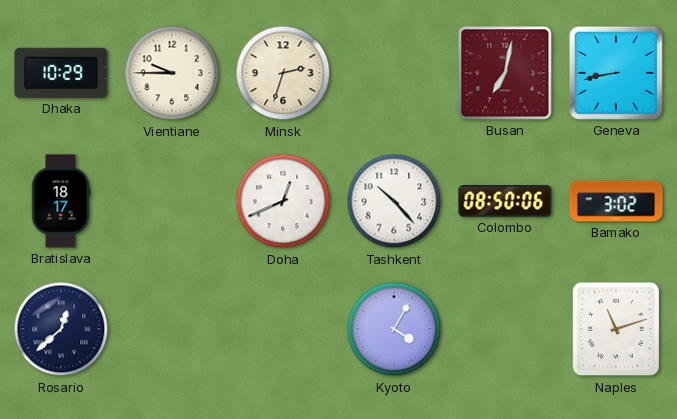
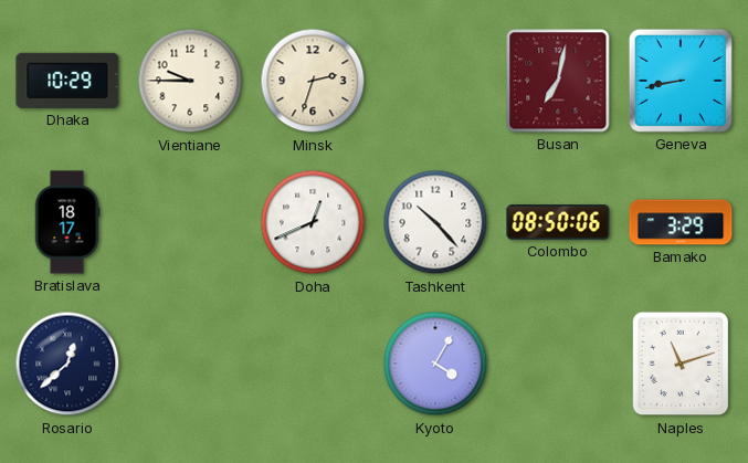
Bamako: 3:02 -> 3:29 (681, 222)
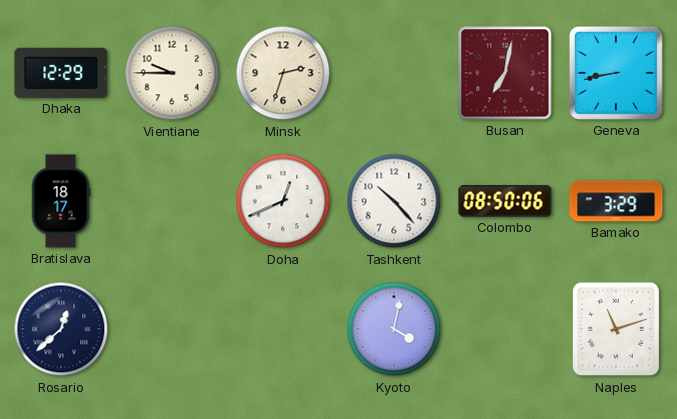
Dhaka: 10:29 -> 12:29 (61, 73)
Kyoto: 4:05 -> 4:02 (394, 329)
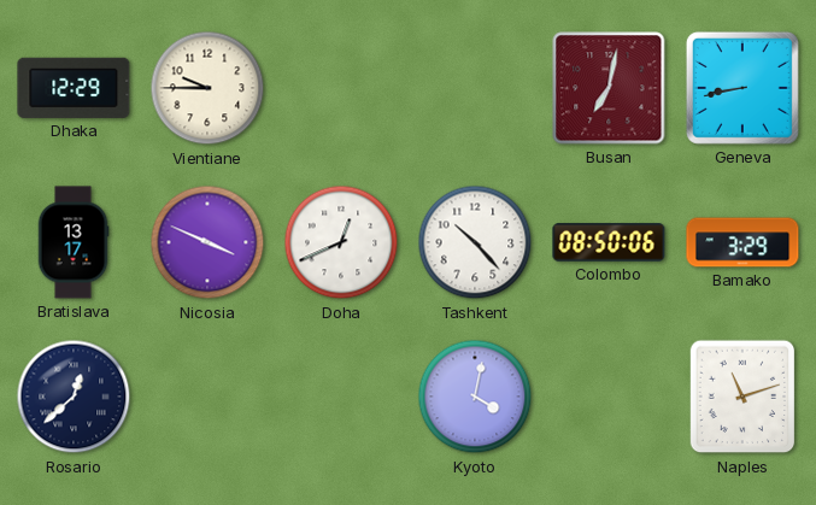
Minsk: 2:33 -> none (283, 73)
Bratislava: 18:17 -> 13:17 (74, 242)
Nicosia: none -> 3:49 (207, 242)
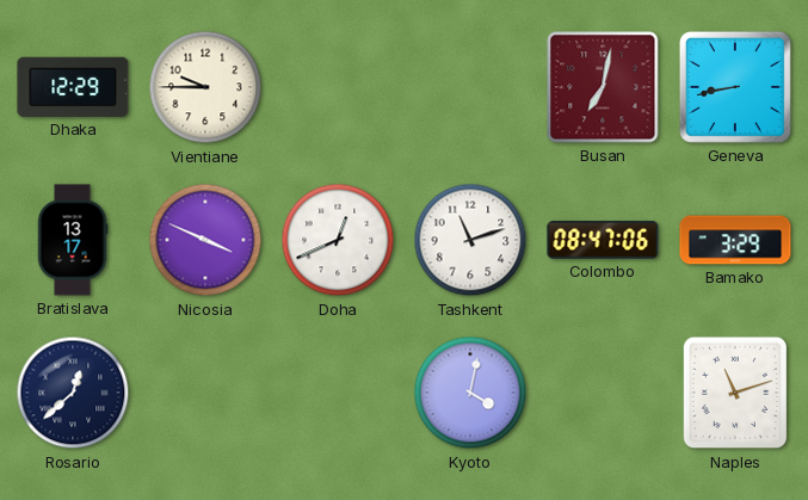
Tashkent: 10:23 -> 11:12 (470, 240)
Colombo: 08:50 -> 08:47 (603, 240)
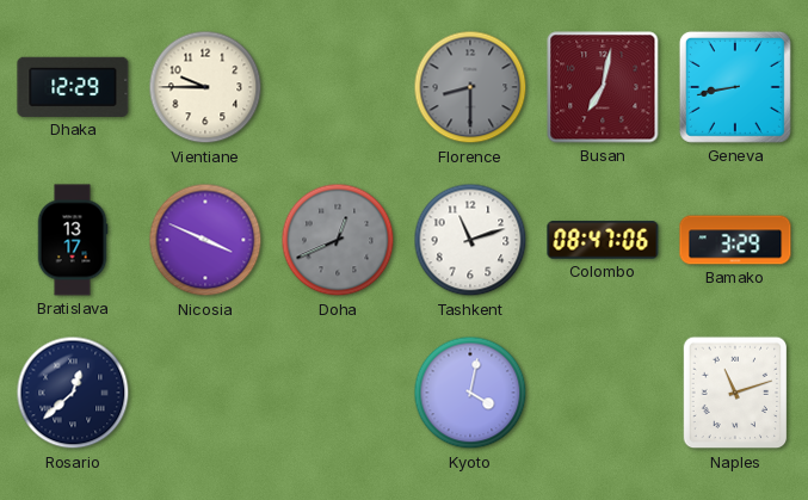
Florence: none -> 8:30 (470, 87)
Doha dial: white -> grey (338, 240)
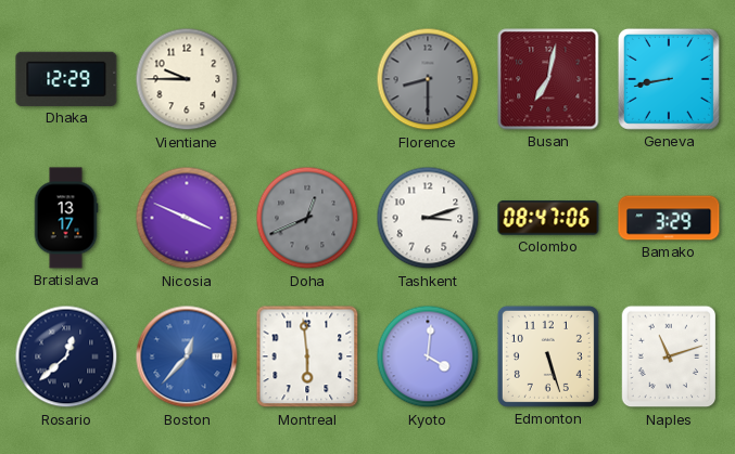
Tashkent: 11:12 -> 3:12 (428, 218)
Boston: none -> 12:37 (187, 356)
Montreal: none -> 5:59 (307, 356)
Kyoto: 4:02 -> 4:01 (428, 356)
Edmonton: none -> 5:27 (548, 356)
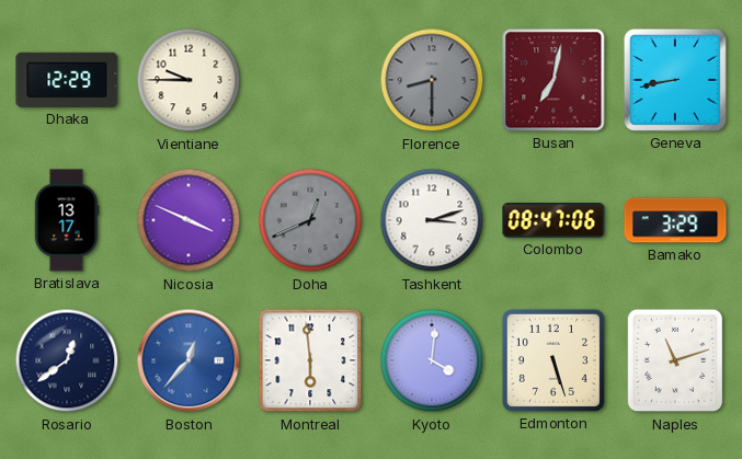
Rosario: 12:38 -> 12:39 (67, 360)
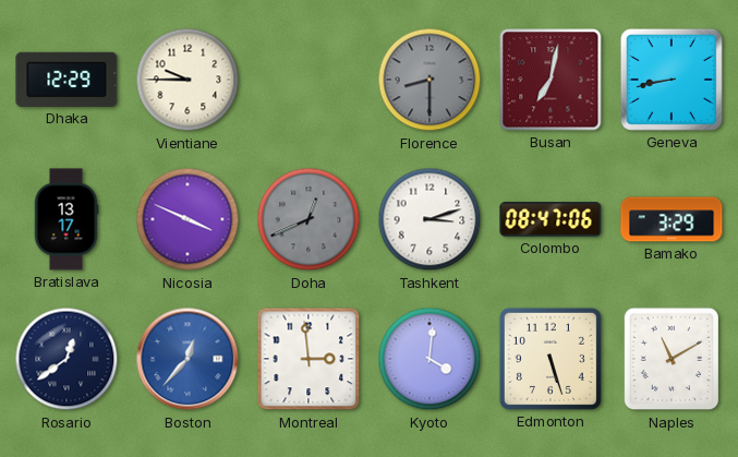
Montreal: 5:59 -> 2:59 (308, 359)
Naples: 11:12 -> 11:10 (672, 359)
